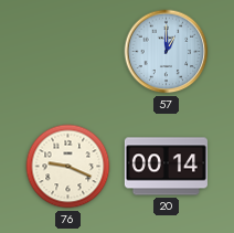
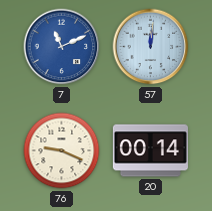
7: none -> 11:11 (62, 47)
57: 1:00 -> 12:01 (151, 47)
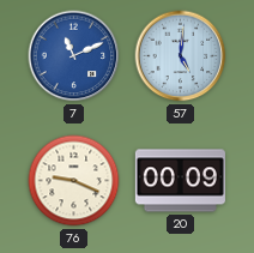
57: 12:01 -> 5:01 (181, 56)
20: 00:14 -> 00:09 (180, 181)
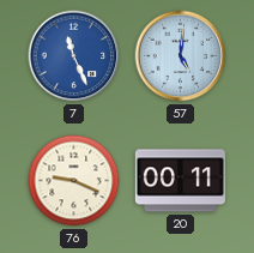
7: 11:11 -> 11:26 (74, 56)
20: 00:09 -> 00:11 (180, 181)
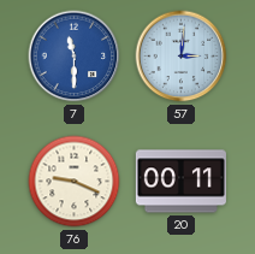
7: 11:26 -> 11:30 (75, 57)
57: 5:01 -> 3:01 (182, 57)
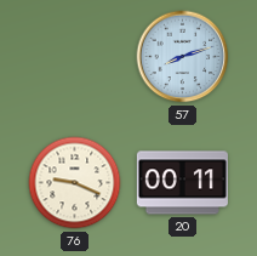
7: 11:30 -> none (75, 57)
57: 3:01 -> 8:12 (183, 57)
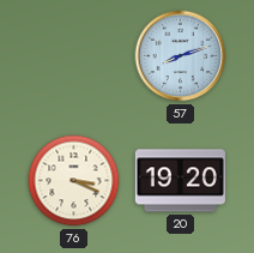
76: 9:19 -> 3:19 (74, 181)
20: 00:11 -> 19:20 (180, 181)
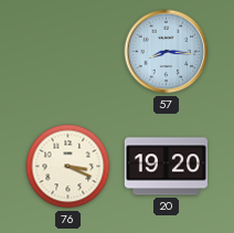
57: 8:12 -> 8:16 (167, 52)
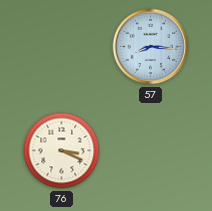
20: 19:20 -> none (166, 167)
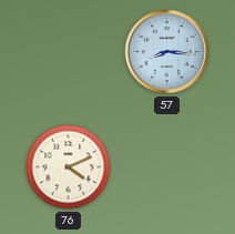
76: 3:19 -> 4:11 (69, 167)
